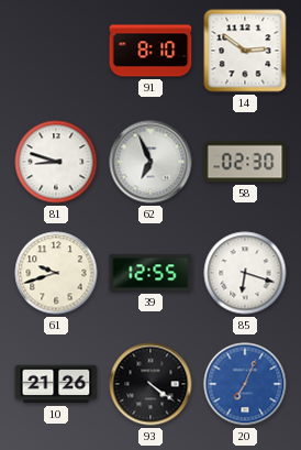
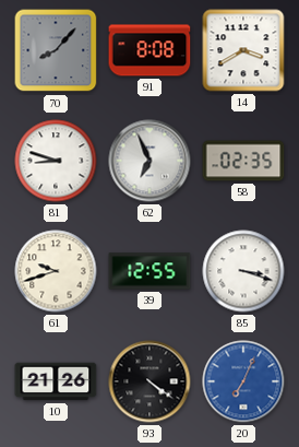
70: none -> 8:07 (56, 50)
91: 8:10 -> 8:08 (149, 50)
14: 2:51 -> 3:40 (243, 50)
58: 02:30 -> 02:35 (243, 161)
85: 6:18 -> 3:18 (243, 271)
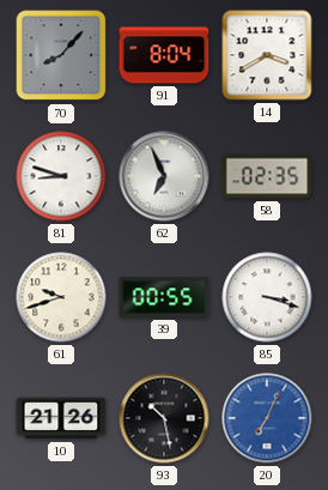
91: 8:08 -> 8:04 (164, 55)
39: 12:55 -> 00:55 (164, 297)
93: 4:21 -> 10:28 (164, 418)
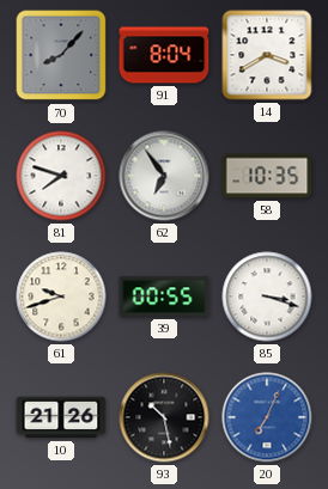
81: 8:48 -> 7:48 (61, 176)
62: 6:56 -> 6:54 (164, 176)
58: 02:35 -> 10:35 (267, 176)
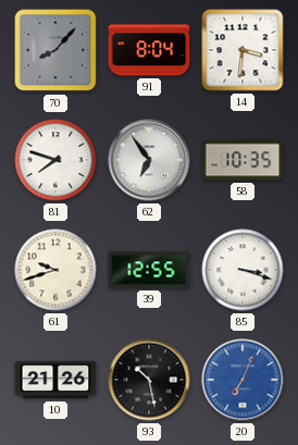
14: 3:40 -> 3:31 (243, 50)
39: 00:55 -> 12:55 (149, 270)
